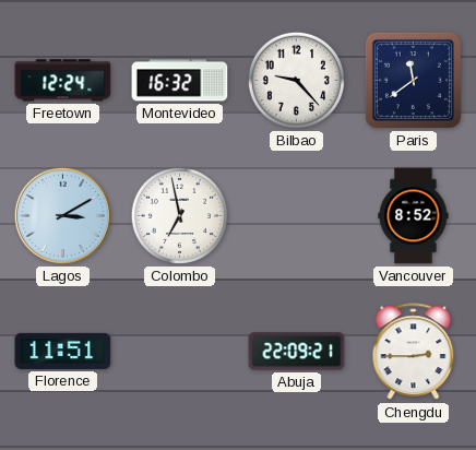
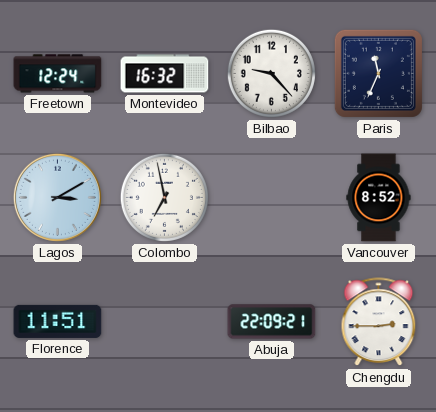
Paris: 11:39 -> 11:34 (378, 73)
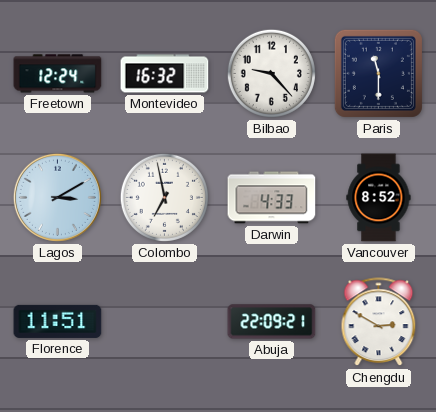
Paris: 11:34 -> 11:30 (378, 73)
Darwin: none -> 4:33 (272, 198)
Chengdu: 2:45 -> 2:50 (379, 322)
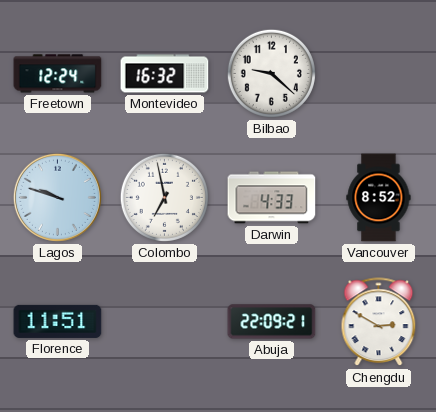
Bilbao: 9:23 -> 9:22 (271, 73)
Paris: 11:30 -> none (378, 73)
Lagos: 3:10 -> 9:48 (57, 197)
